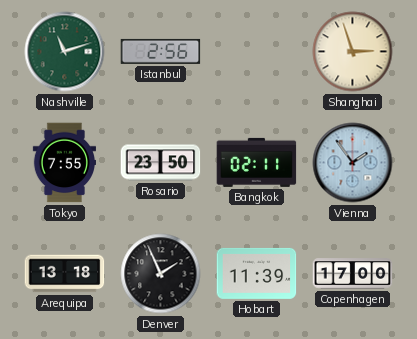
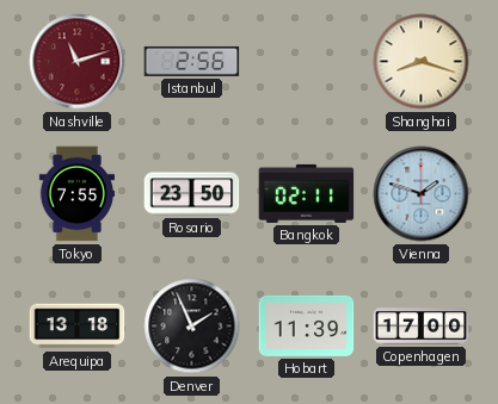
Nashville dial: green -> burgundy (78, 62)
Shanghai: 2:57 -> 8:18 (422, 62)
Vienna: 1:54 -> 1:48 (422, 194)
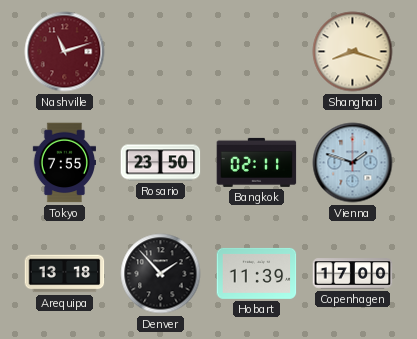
Istanbul: 2:56 -> none (192, 61)
Denver: 1:56 -> 1:53 (161, 274)
